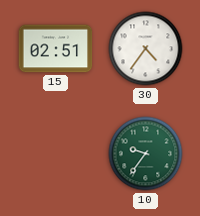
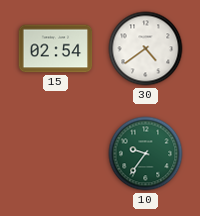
15: 02:51 -> 02:54 (56, 49)
30: 4:36 -> 4:39 (146, 49)
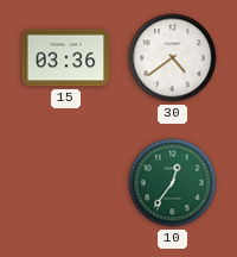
15: 02:54 -> 03:36 (66, 58)
10: 9:36 -> 12:36 (173, 183)
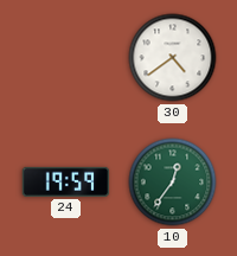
15: 03:36 -> none (66, 58)
24: none -> 19:59 (66, 181)
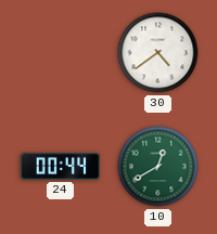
24: 19:59 -> 00:44 (61, 166)
10: 12:36 -> 12:40 (158, 167)
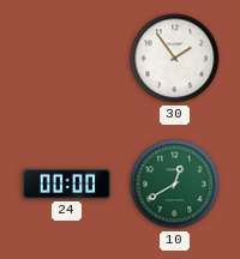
30: 4:39 -> 1:54 (175, 59)
24: 00:44 -> 00:00 (67, 183)
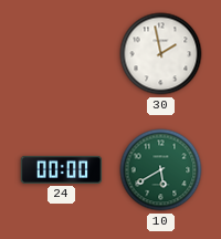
30: 1:54 -> 1:58 (161, 54)
10: 12:40 -> 5:40 (161, 170)
